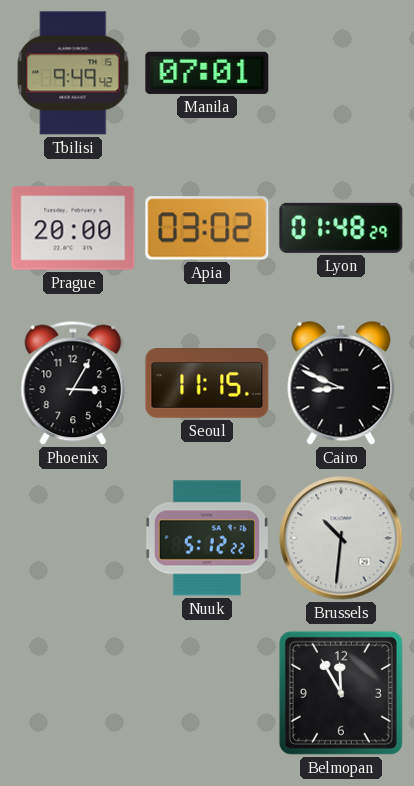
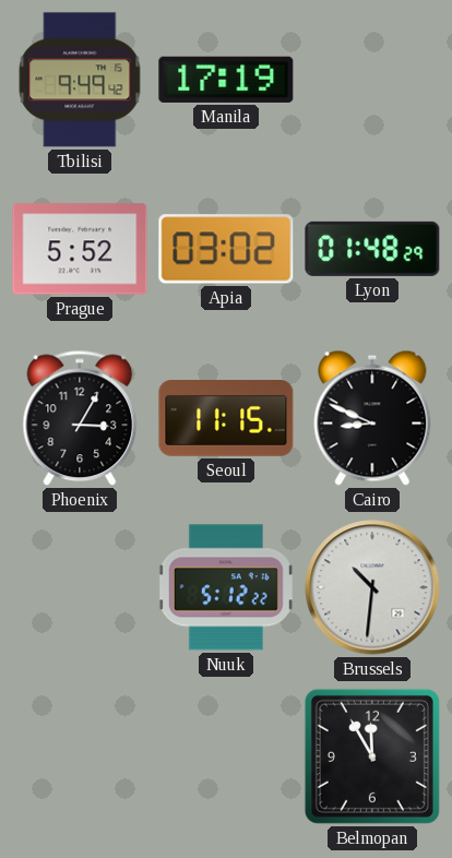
Manila: 07:01 -> 17:19 (226, 80)
Prague: 20:00 -> 5:52 (80, 249)
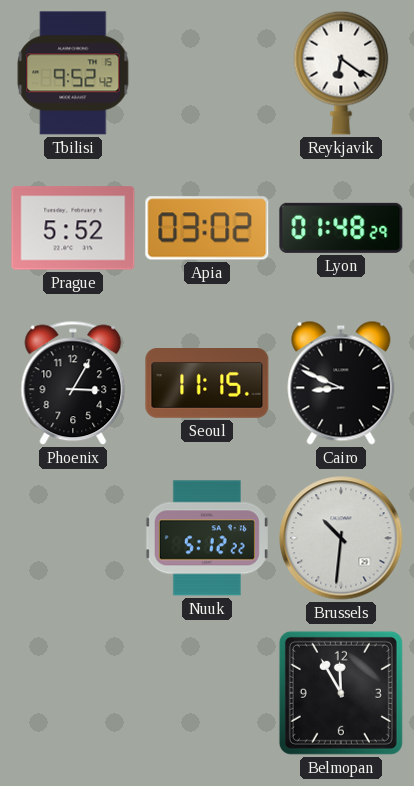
Tbilisi: 9:49 -> 9:52 (73, 73)
Manila: 17:19 -> none (226, 80)
Reykjavik: none -> 6:21 (341, 73)
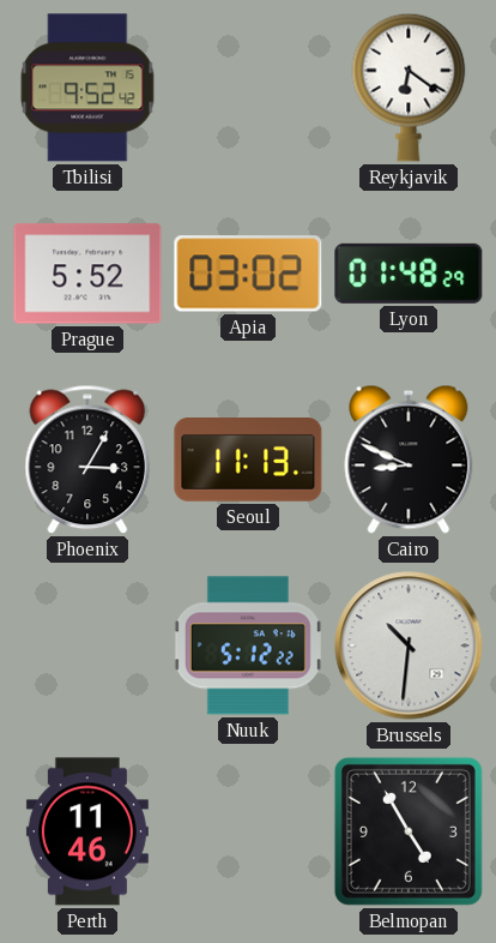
Seoul: 11:15 -> 11:13 (248, 461)
Perth: none -> 11:46 (87, 831)
Belmopan: 11:55 -> 4:55 (409, 831)
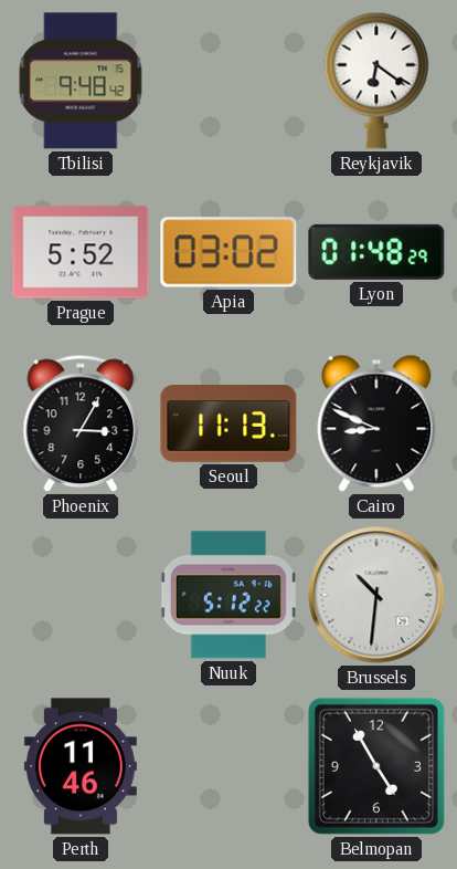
Tbilisi: 9:52 -> 9:48 (81, 81)
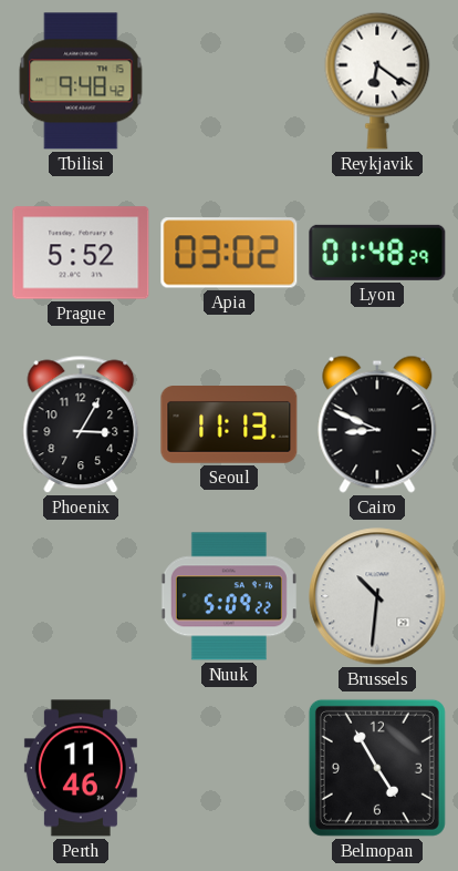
Nuuk: 5:12 -> 5:09 (229, 596)
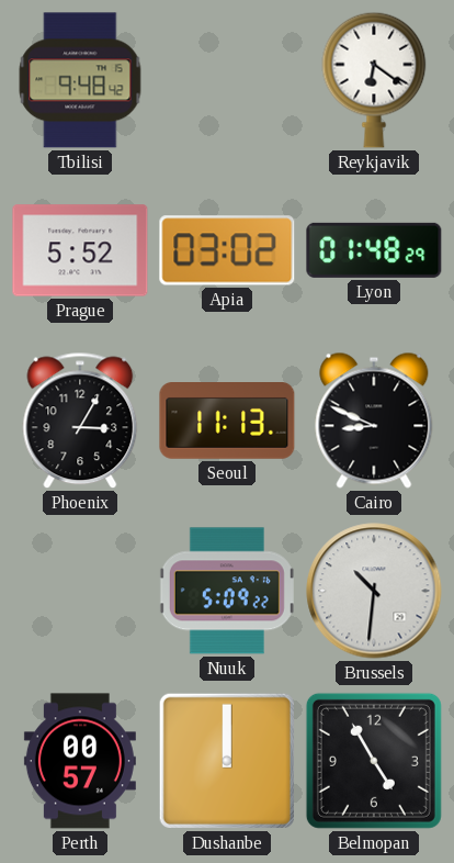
Perth: 11:46 -> 00:57 (80, 761)
Dushanbe: none -> 12:00 (227, 761)
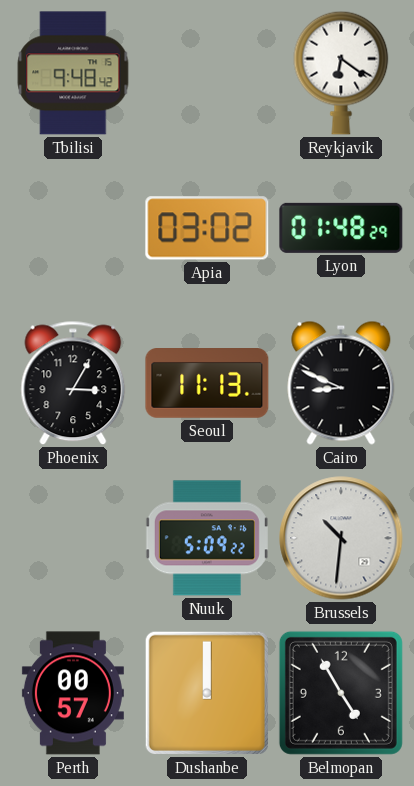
Prague: 5:52 -> none (80, 250)
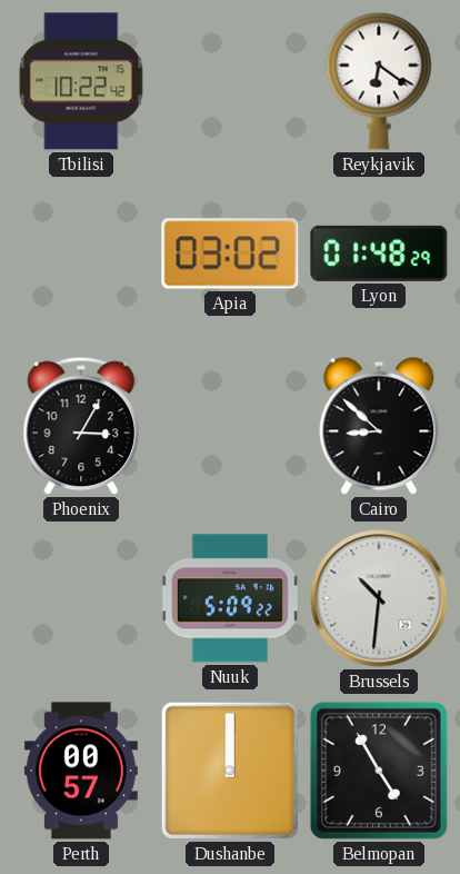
Tbilisi: 9:48 -> 10:22 (81, 81)
Seoul: 11:13 -> none (207, 384)
Cairo: 8:49 -> 8:52 (379, 426)
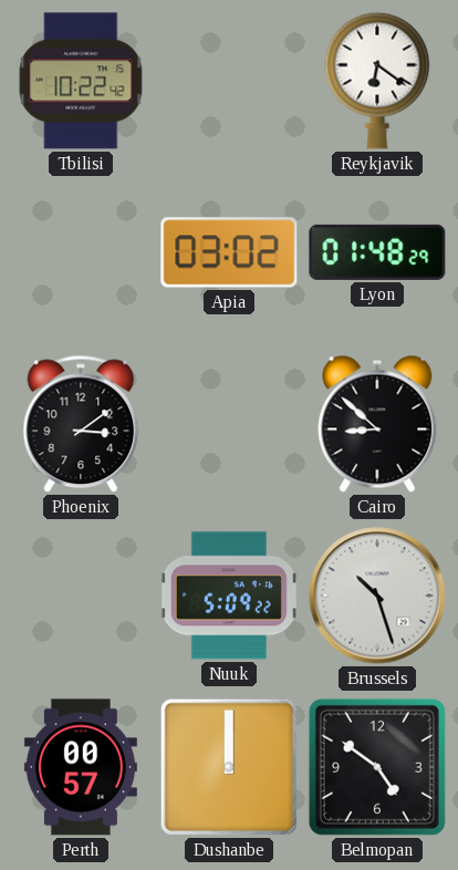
Phoenix: 3:05 -> 3:09 (81, 424)
Brussels: 10:31 -> 10:27 (377, 595)
Belmopan: 4:55 -> 4:51 (377, 767)
